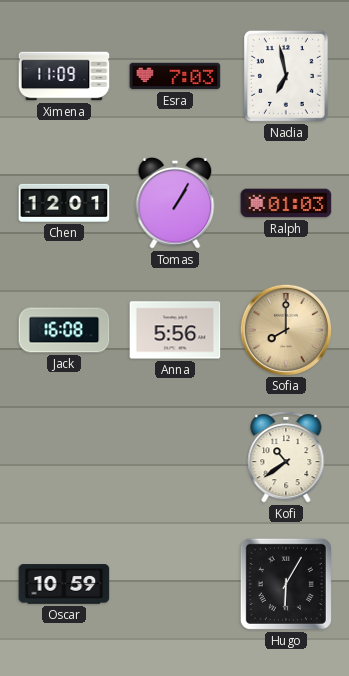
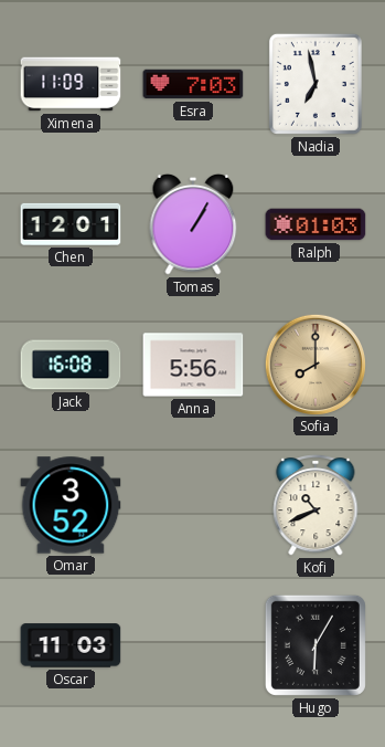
Omar: none -> 3:52 (71, 505)
Kofi: 10:39 -> 10:41 (316, 506)
Oscar: 10:59 -> 11:03 (71, 645)
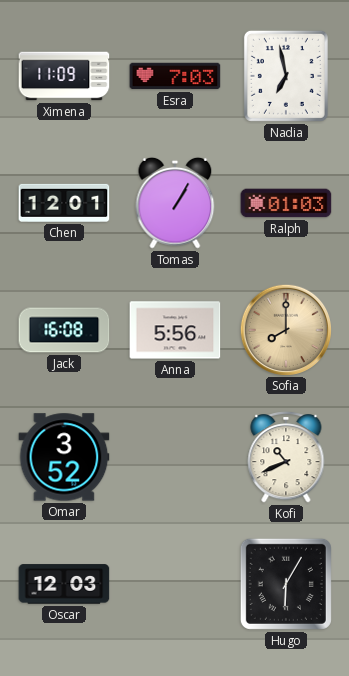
Oscar: 11:03 -> 12:03 (64, 584)
